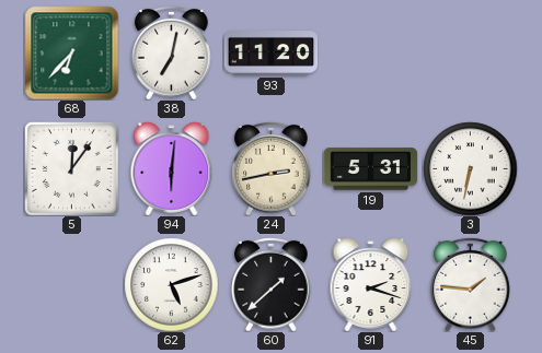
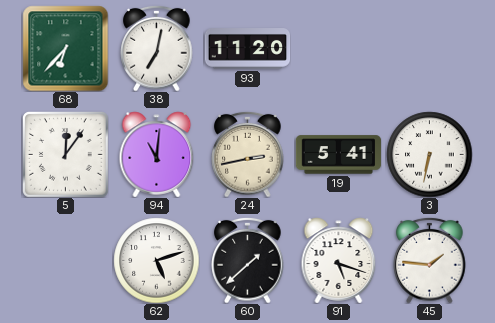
94: 6:01 -> 11:01 (157, 154)
19: 5:31 -> 5:41 (338, 155)
91: 2:18 -> 5:18 (339, 260)
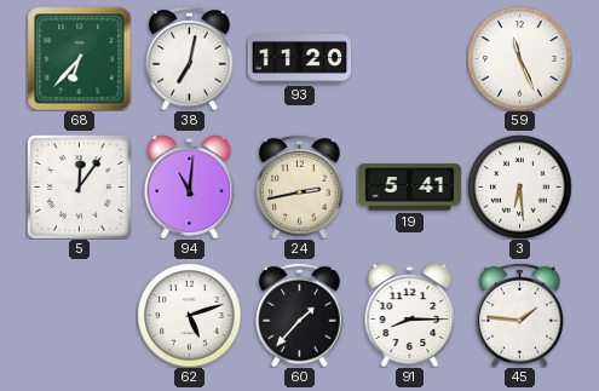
59: none -> 11:26 (519, 58)
3: 6:32 -> 6:29 (519, 186)
60: 1:38 -> 1:37 (300, 315)
91: 5:18 -> 8:15 (410, 315)
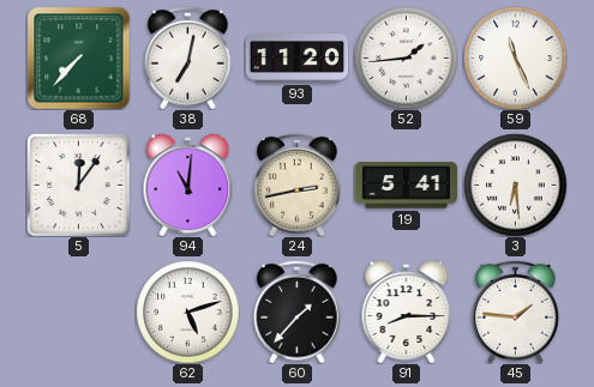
68: 6:37 -> 7:37 (78, 58)
52: none -> 1:44 (406, 58)
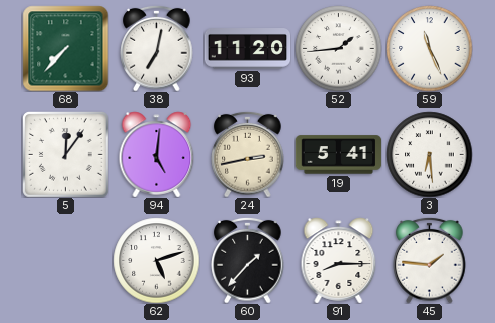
94: 11:01 -> 5:01 (157, 154)
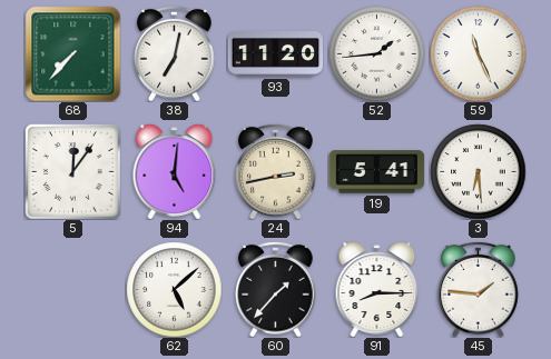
62: 5:12 -> 5:08 (174, 289)
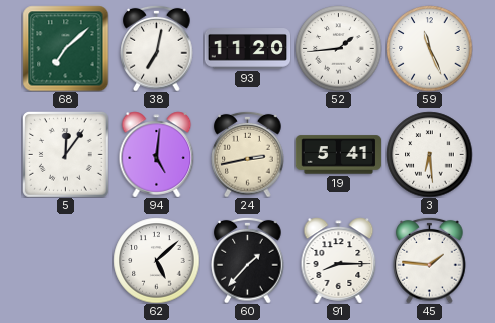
68: 7:37 -> 7:08 (65, 48)
